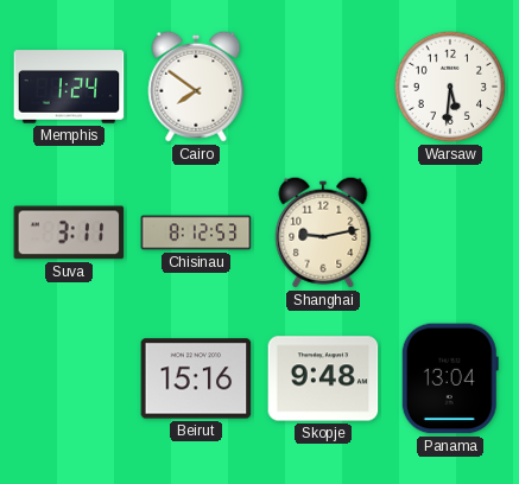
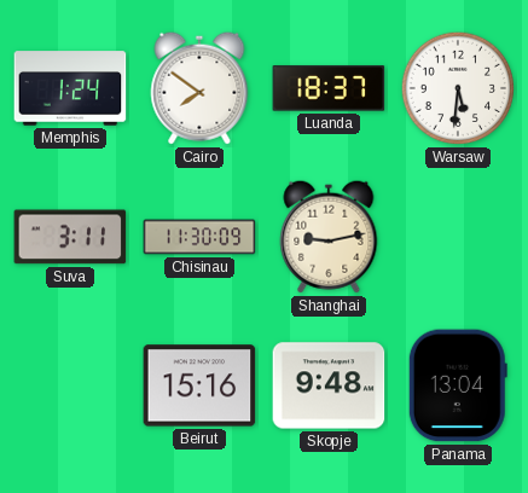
Luanda: none -> 18:37 (329, 88)
Chisinau: 8:12 -> 11:30 (199, 237)
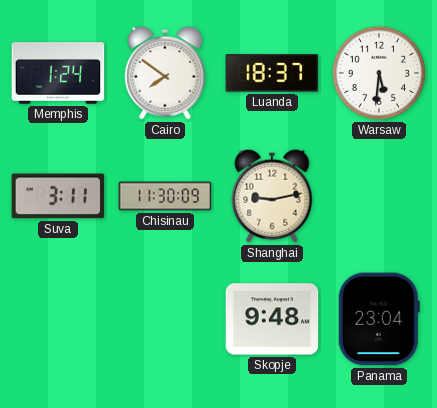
Beirut: 15:16 -> none (199, 385)
Panama: 13:04 -> 23:04 (379, 319)
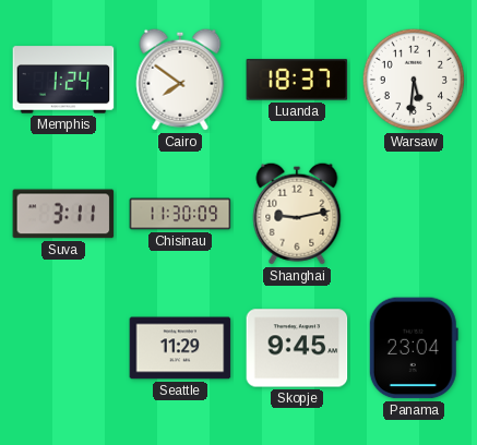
Seattle: none -> 11:29 (180, 348)
Skopje: 9:48 -> 9:45 (297, 348)
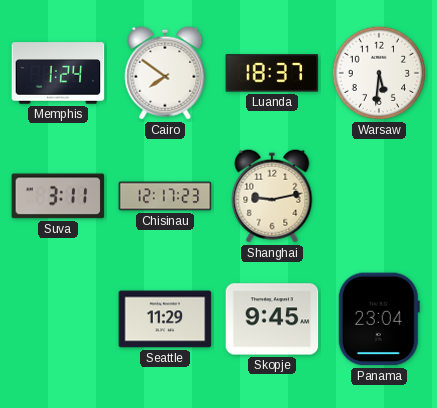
Chisinau: 11:30 -> 12:17 (165, 196)
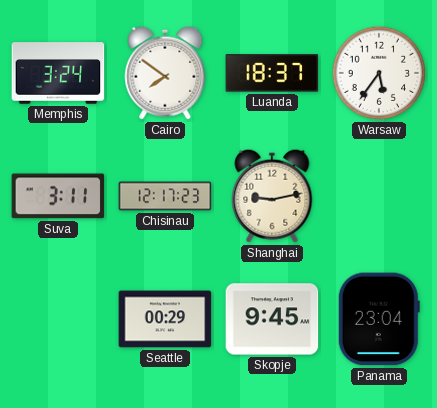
Memphis: 1:24 -> 3:24 (58, 73)
Warsaw: 5:31 -> 5:36 (379, 73)
Seattle: 11:29 -> 00:29 (165, 319)
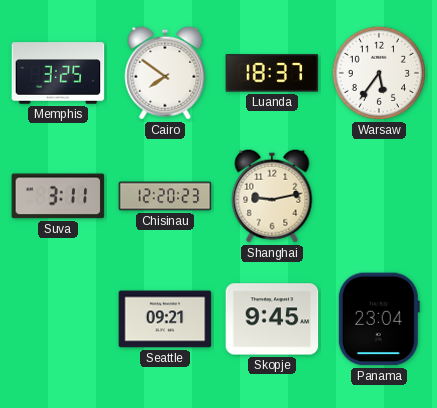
Memphis: 3:24 -> 3:25 (58, 73)
Chisinau: 12:17 -> 12:20 (165, 196)
Seattle: 00:29 -> 09:21 (165, 319)
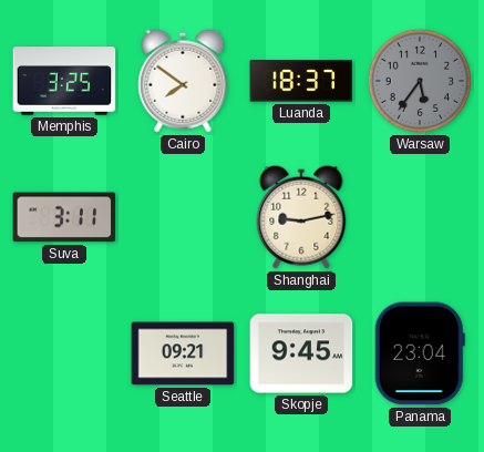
Warsaw dial: white -> grey (420, 81)
Chisinau: 12:20 -> none (165, 196)
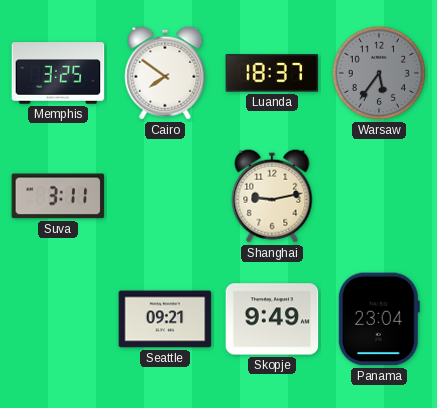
Skopje: 9:45 -> 9:49 (272, 319)
